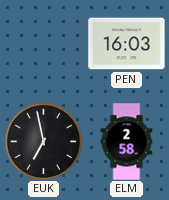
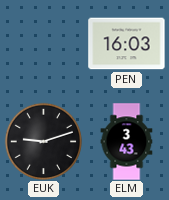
EUK: 6:58 -> 9:12 (43, 141)
ELM: 2:58 -> 3:43 (127, 142)
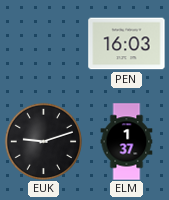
ELM: 3:43 -> 1:37 (127, 142)
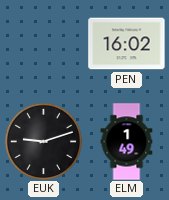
PEN: 16:03 -> 16:02 (127, 44)
ELM: 1:37 -> 1:49 (127, 142)
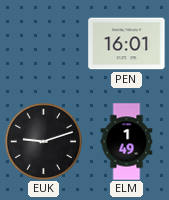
PEN: 16:02 -> 16:01 (127, 44)
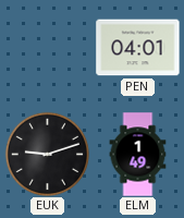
PEN: 16:01 -> 04:01 (138, 48)
